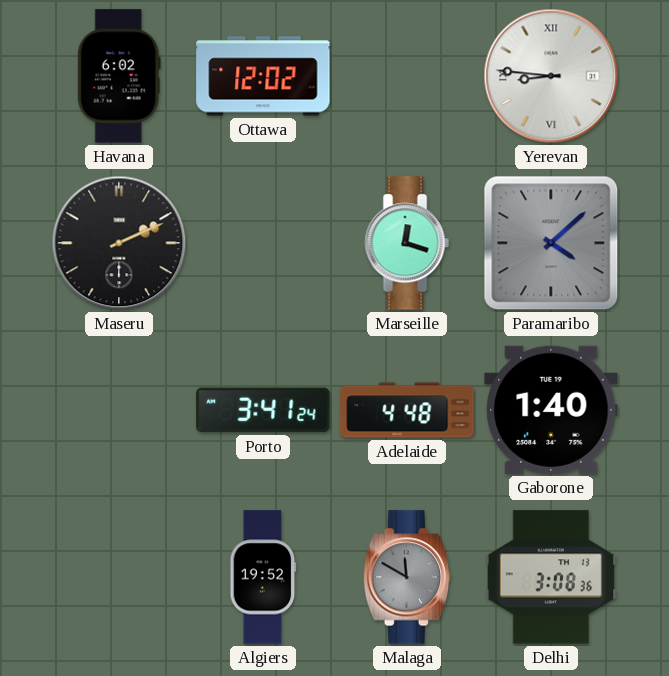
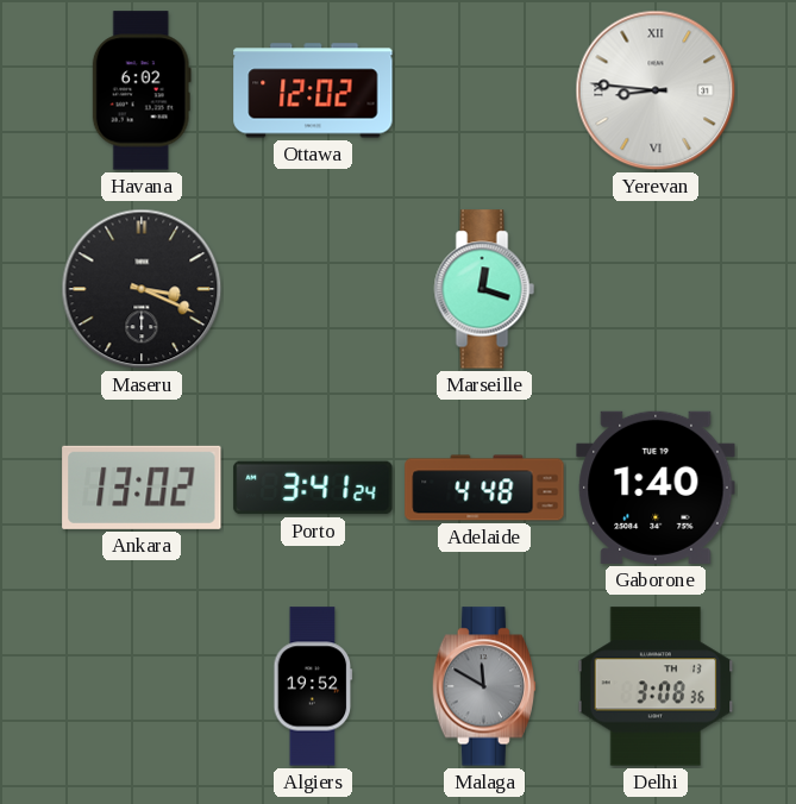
Maseru: 2:11 -> 3:19 (142, 289)
Paramaribo: 4:08 -> none (551, 243)
Ankara: none -> 13:02 (142, 488)
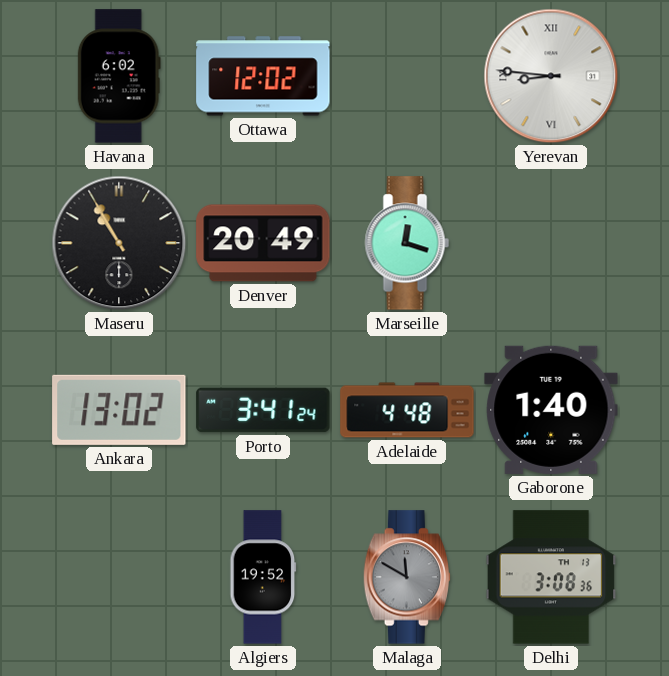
Maseru: 3:19 -> 10:55 (119, 243)
Denver: none -> 20:49 (263, 243)
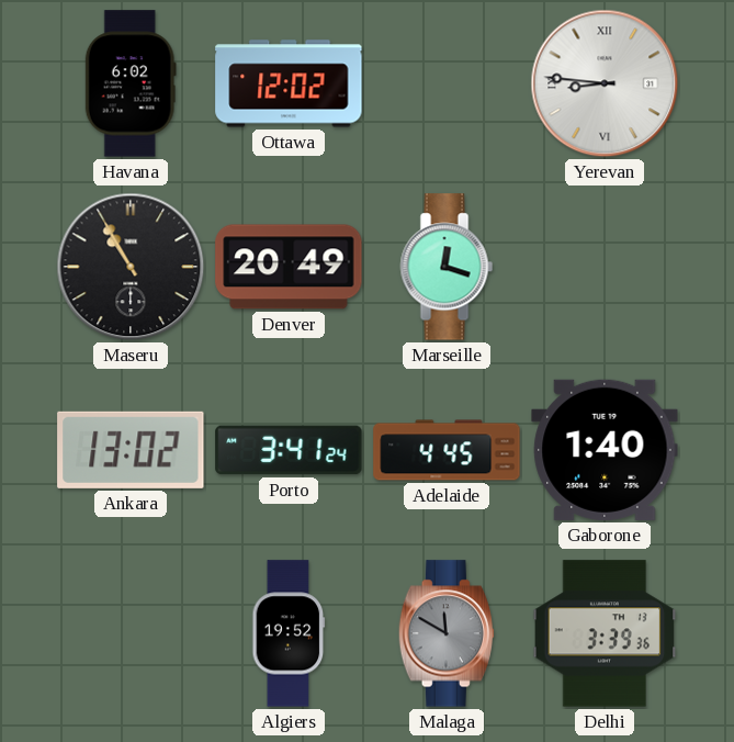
Adelaide: 4:48 -> 4:45 (447, 450)
Delhi: 3:08 -> 3:39 (605, 633)
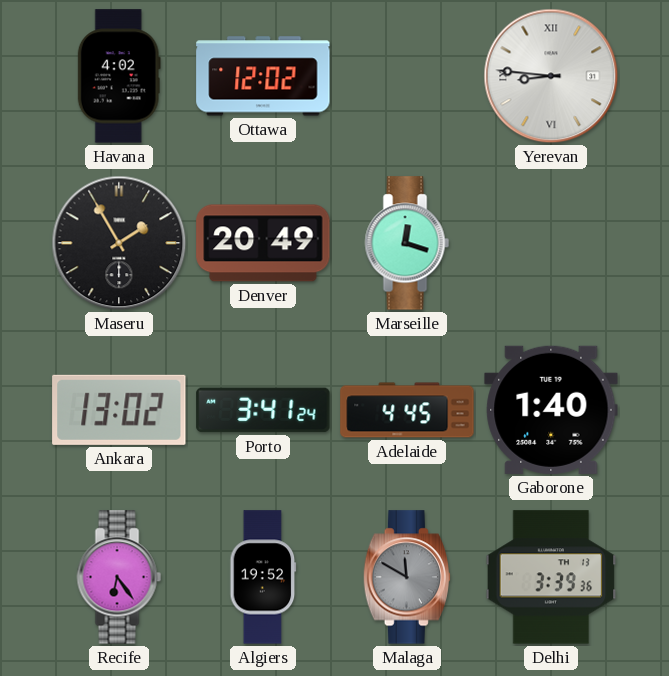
Havana: 6:02 -> 4:02 (119, 76)
Maseru: 10:55 -> 1:55 (119, 243)
Recife: none -> 6:24 (119, 577)
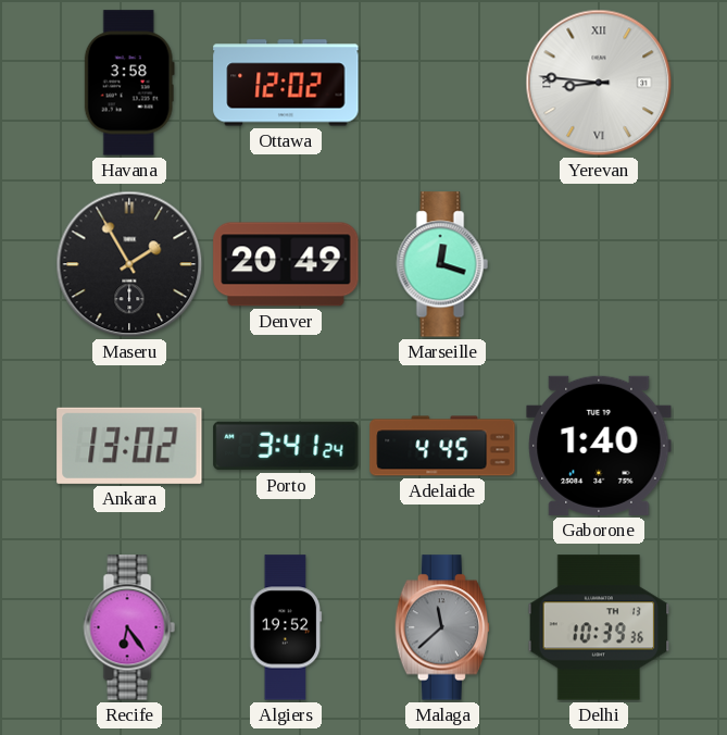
Havana: 4:02 -> 3:58 (129, 83)
Malaga: 11:50 -> 11:38 (441, 627)
Delhi: 3:39 -> 10:39 (599, 627)
